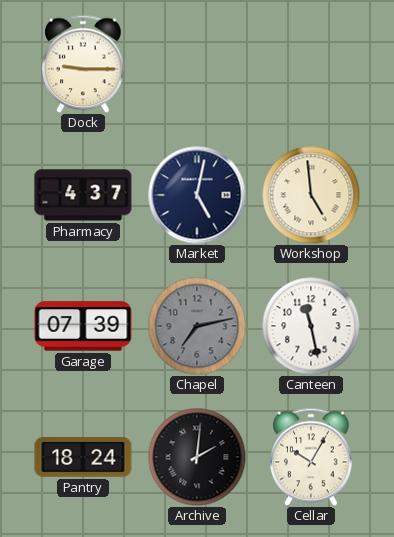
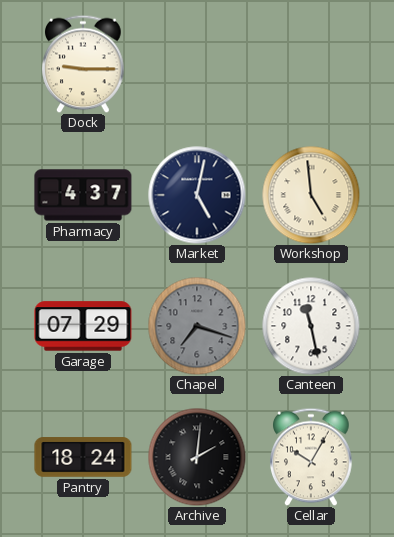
Garage: 07:39 -> 07:29 (83, 326)
Chapel: 7:13 -> 7:18 (197, 326)
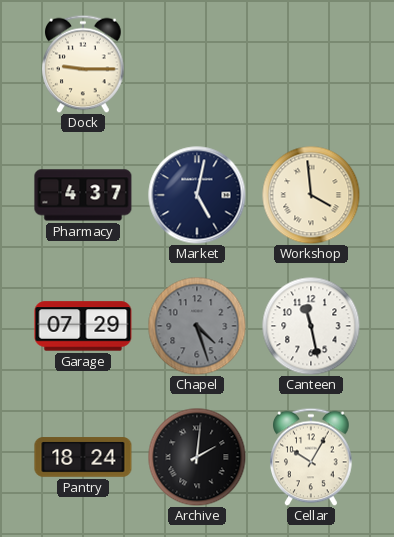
Workshop: 4:59 -> 3:59 (311, 195)
Chapel: 7:18 -> 4:27 (197, 326)
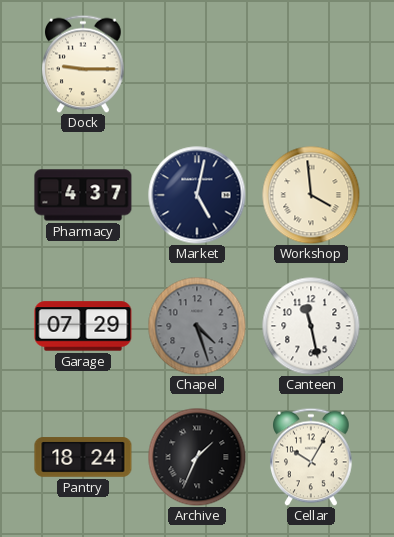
Archive: 2:01 -> 1:34 (197, 457)
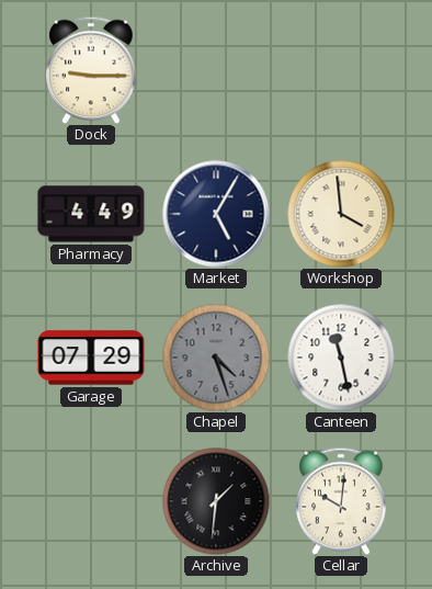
Pharmacy: 4:37 -> 4:49 (91, 214)
Market: 5:02 -> 5:05 (216, 214)
Pantry: 18:24 -> none (83, 457)
Archive: 1:34 -> 1:31 (216, 501)
Cellar: 10:05 -> 10:01 (341, 501)
